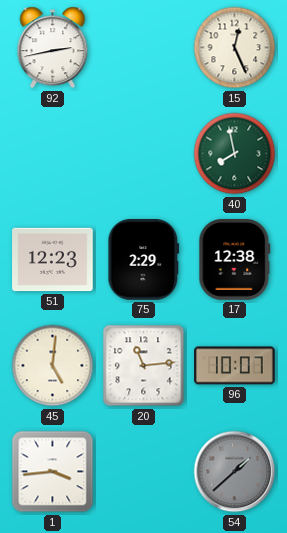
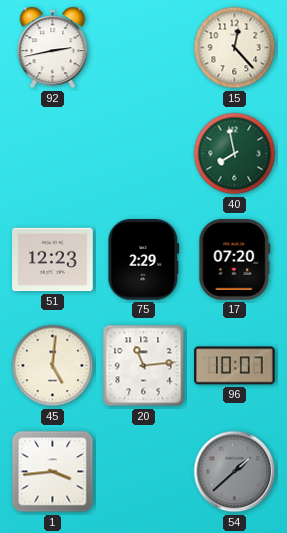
15: 12:26 -> 12:23 (235, 48)
17: 12:38 -> 07:20 (235, 260)
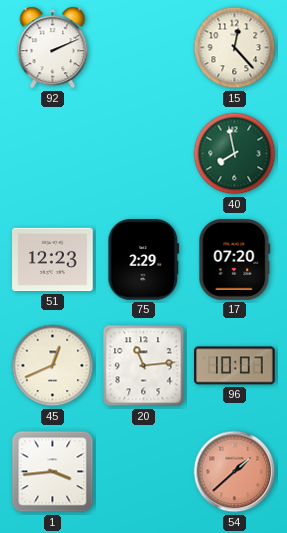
92: 2:43 -> 2:11 (53, 48)
45: 5:01 -> 12:41 (53, 366)
54 dial: grey -> salmon (235, 472)
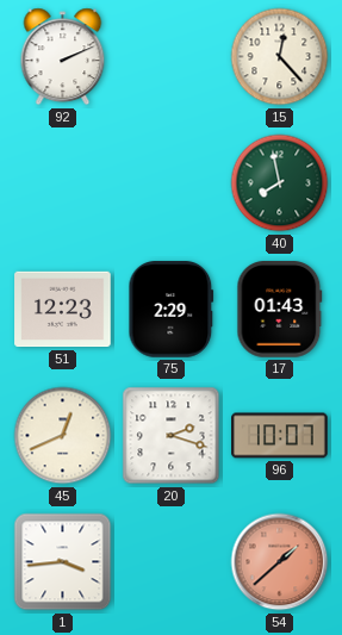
17: 07:20 -> 01:43 (280, 310)
20: 11:14 -> 2:18 (172, 436)
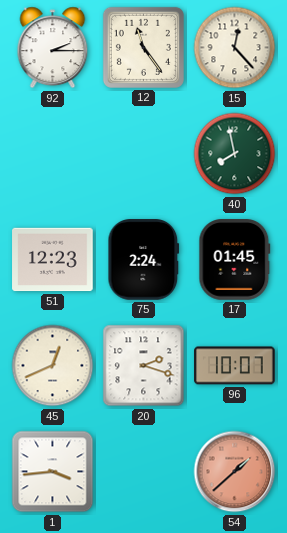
92: 2:11 -> 2:15 (53, 48)
12: none -> 11:24 (143, 47)
75: 2:29 -> 2:24 (144, 260)
17: 01:43 -> 01:45 (235, 260)
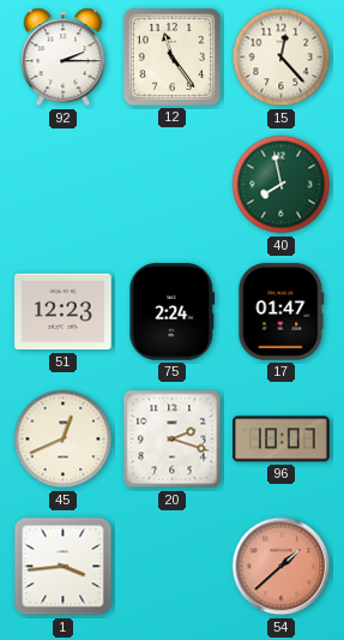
17: 01:45 -> 01:47 (282, 312)
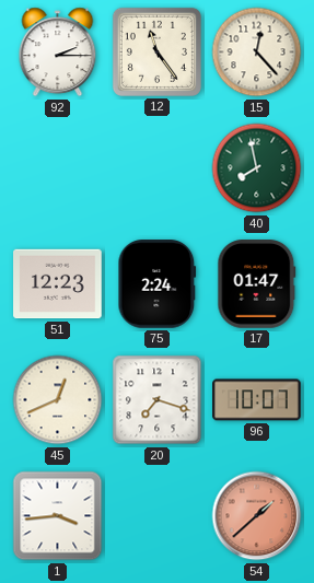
20: 2:18 -> 7:18 (158, 400)
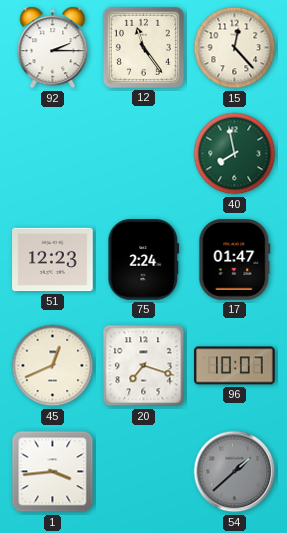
54 dial: salmon -> grey (235, 472)
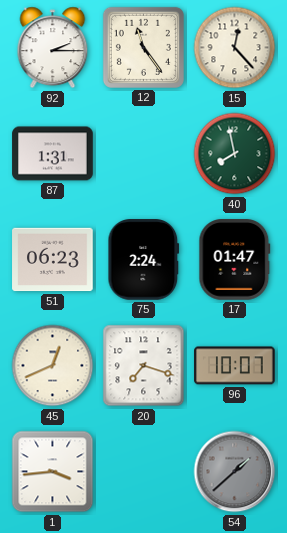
87: none -> 1:31 (53, 154)
51: 12:23 -> 06:23 (53, 260)
